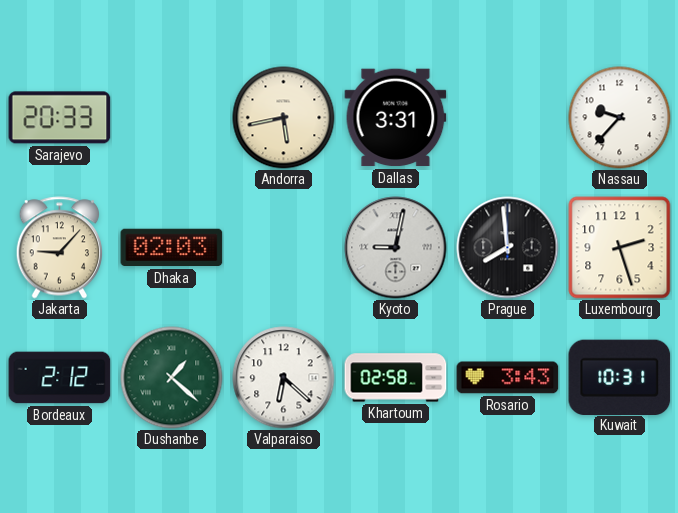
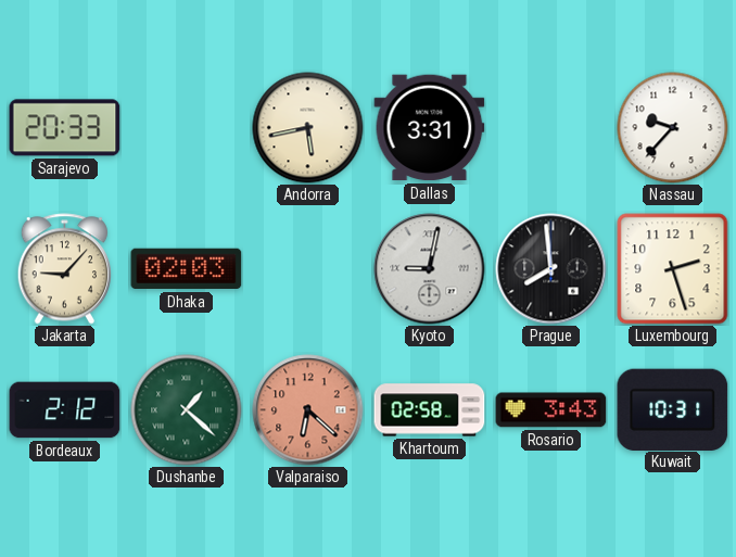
Valparaiso dial: white -> salmon (308, 410)
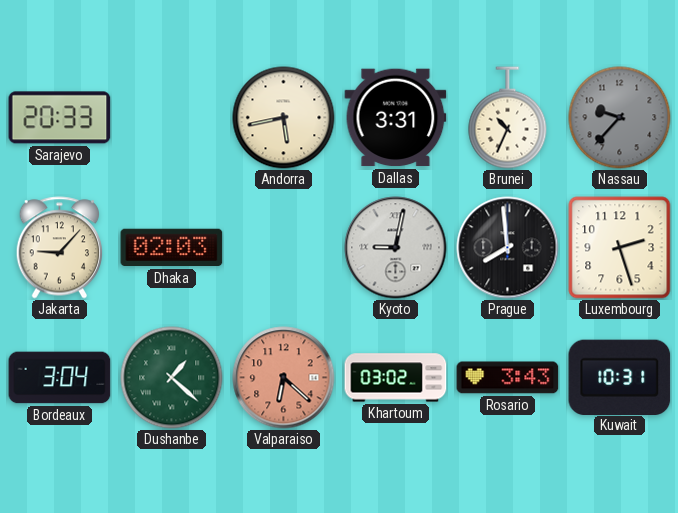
Brunei: none -> 10:34 (508, 118)
Nassau dial: white -> grey (620, 118)
Bordeaux: 2:12 -> 3:04 (60, 378)
Khartoum: 02:58 -> 03:02 (396, 378)
